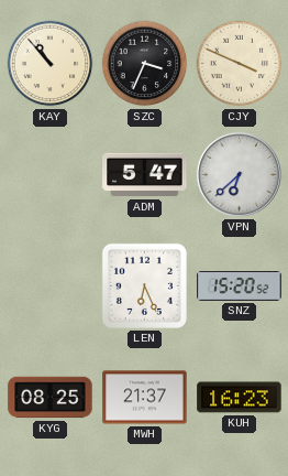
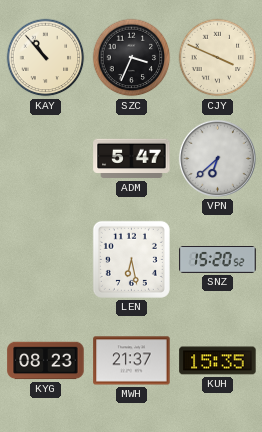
LEN: 6:26 -> 6:28 (131, 259)
KYG: 08:25 -> 08:23 (46, 361)
KUH: 16:23 -> 15:35 (218, 361)
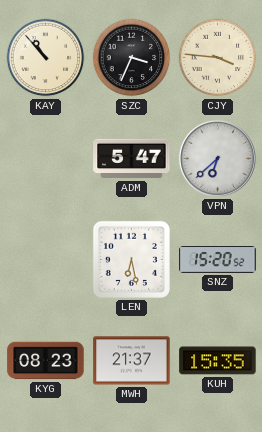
CJY: 3:49 -> 3:46 (218, 58)
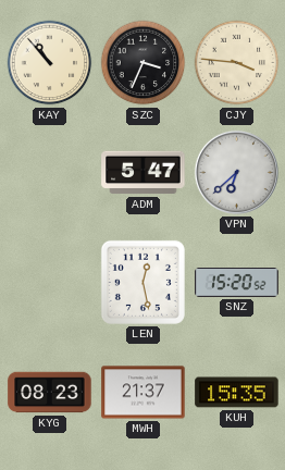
LEN: 6:28 -> 12:28 (142, 282)
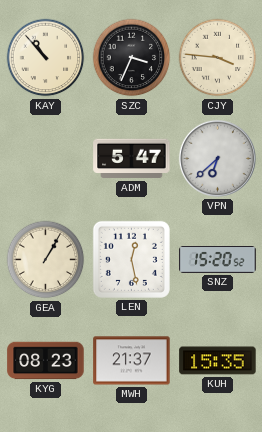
GEA: none -> 1:05 (46, 260)
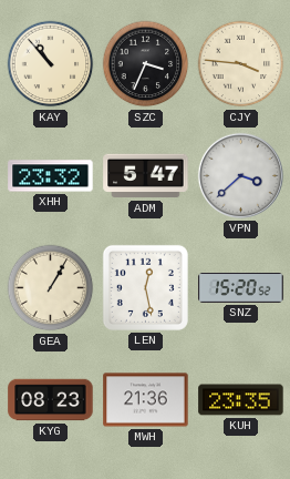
XHH: none -> 23:32 (51, 176)
VPN: 6:38 -> 3:38 (240, 175)
MWH: 21:37 -> 21:36 (146, 400)
KUH: 15:35 -> 23:35 (241, 400)
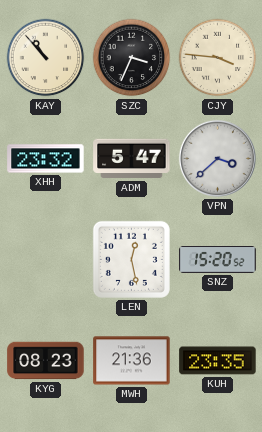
GEA: 1:05 -> none (51, 288)
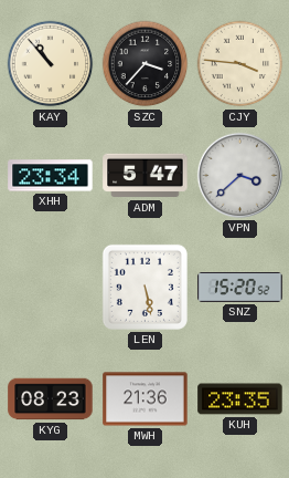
SZC: 3:34 -> 3:37 (146, 64)
XHH: 23:32 -> 23:34 (51, 176)
LEN: 12:28 -> 5:28 (144, 287)
